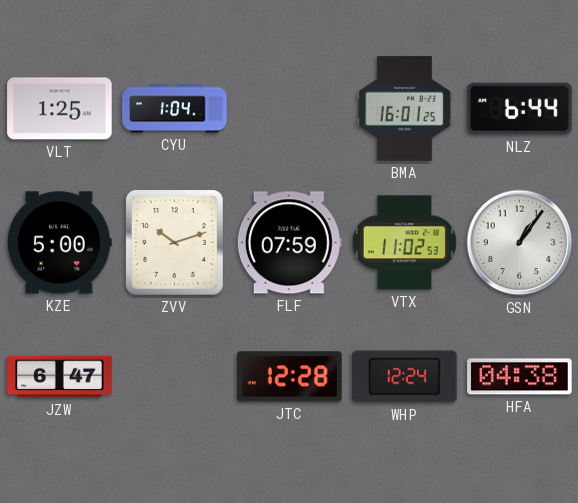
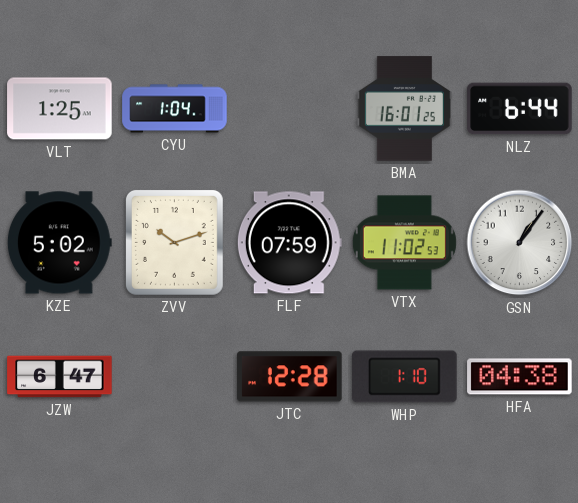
KZE: 5:00 -> 5:02 (59, 243)
WHP: 12:24 -> 1:10 (405, 377)
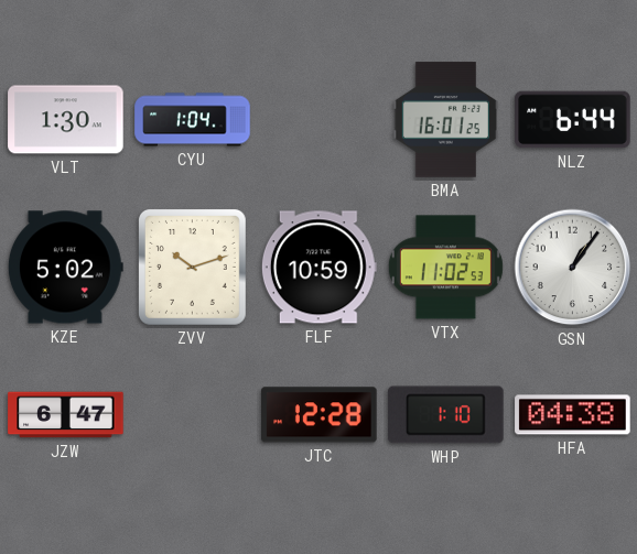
VLT: 1:25 -> 1:30 (66, 120)
FLF: 07:59 -> 10:59 (318, 268)
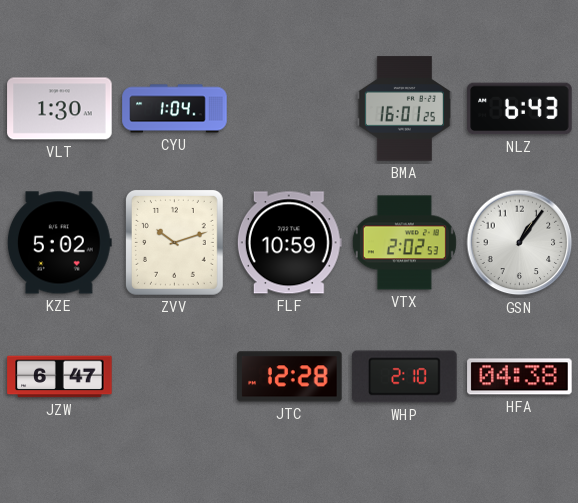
NLZ: 6:44 -> 6:43 (520, 109)
VTX: 11:02 -> 2:02 (404, 243)
WHP: 1:10 -> 2:10 (405, 377)
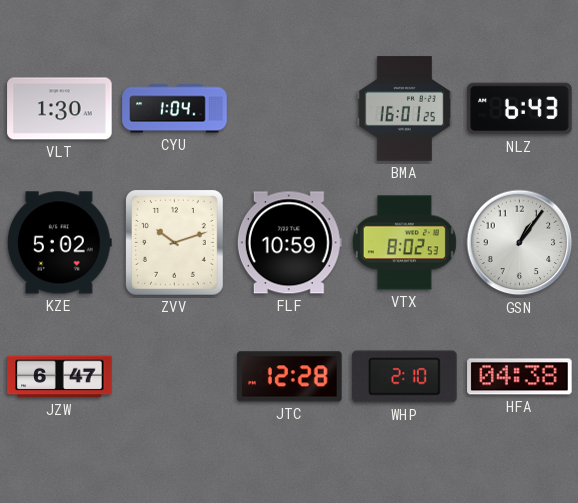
VTX: 2:02 -> 8:02 (404, 243)
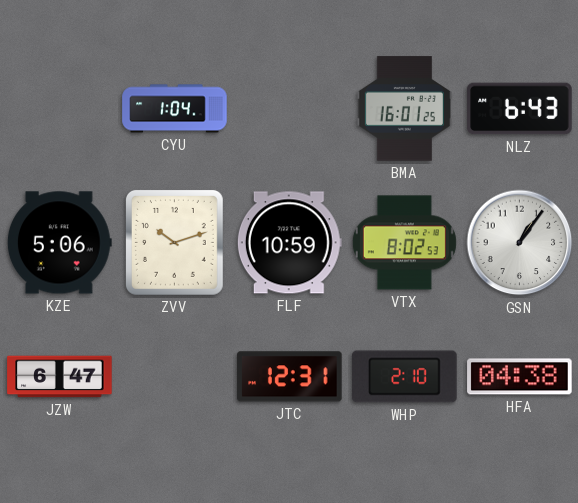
VLT: 1:30 -> none (60, 109)
KZE: 5:02 -> 5:06 (59, 243)
JTC: 12:28 -> 12:31 (290, 377)
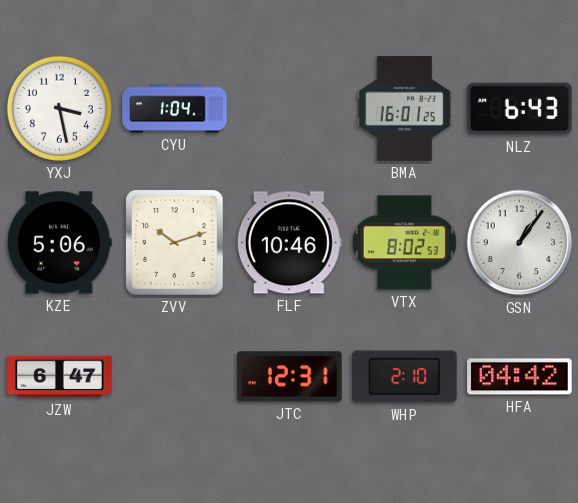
YXJ: none -> 3:28 (59, 108)
FLF: 10:59 -> 10:46 (289, 243)
HFA: 04:38 -> 04:42 (520, 377)
